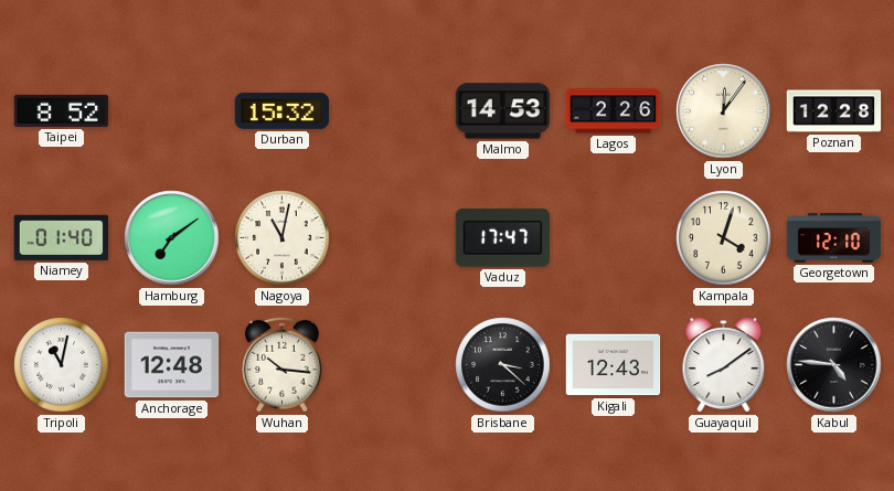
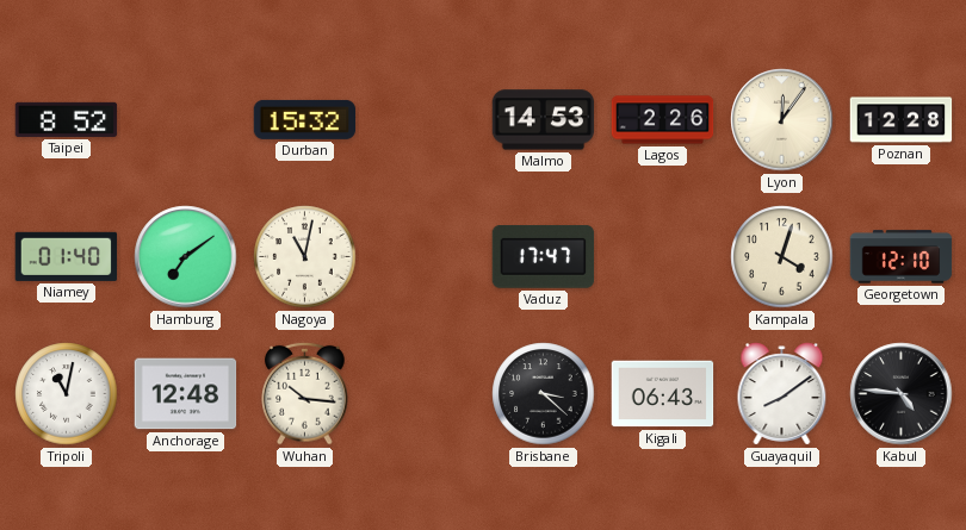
Kigali: 12:43 -> 06:43 (663, 394)
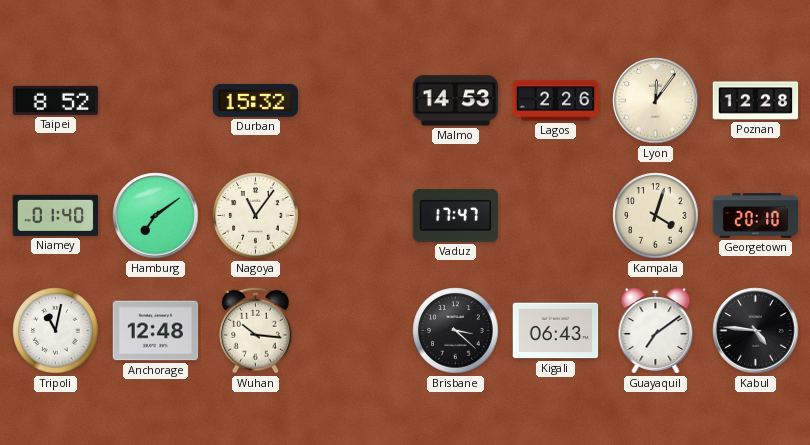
Nagoya: 11:02 -> 11:06 (256, 216)
Georgetown: 12:10 -> 20:10 (756, 216)
Guayaquil: 8:09 -> 7:09 (656, 331)
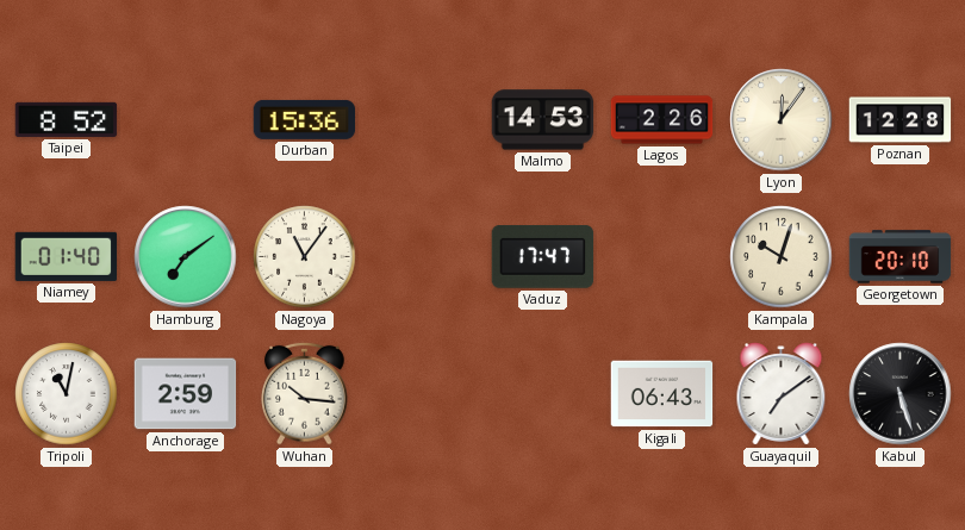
Durban: 15:32 -> 15:36 (305, 119)
Kampala: 4:03 -> 10:03 (782, 257)
Anchorage: 12:48 -> 2:59 (186, 394)
Brisbane: 3:22 -> none (456, 331)
Kabul: 4:46 -> 5:27 (901, 394)
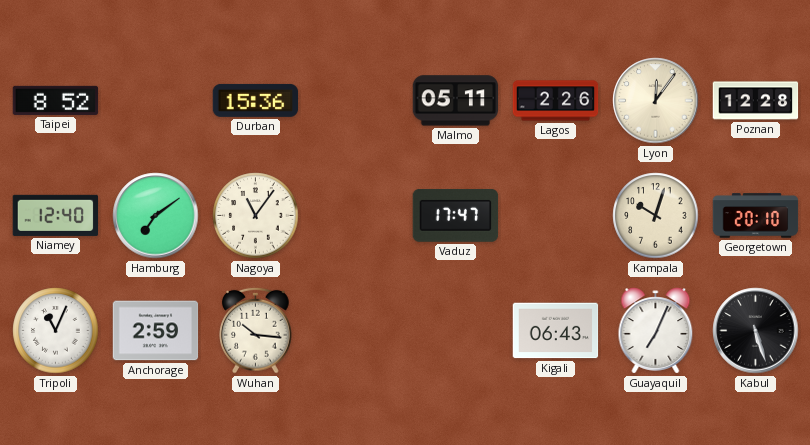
Malmo: 14:53 -> 05:11 (456, 101)
Niamey: 01:40 -> 12:40 (56, 215)
Tripoli: 11:02 -> 11:04 (56, 331)
Guayaquil: 7:09 -> 7:04 (656, 331)
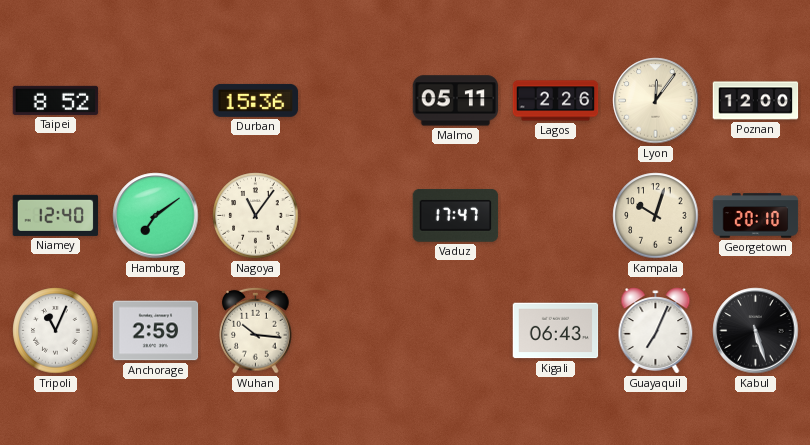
Poznan: 12:28 -> 12:00 (756, 101)
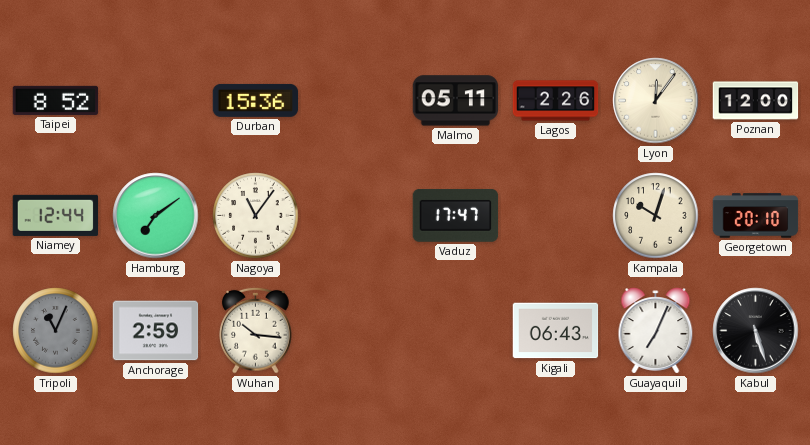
Niamey: 12:40 -> 12:44 (56, 215)
Tripoli dial: white -> grey (56, 331)
